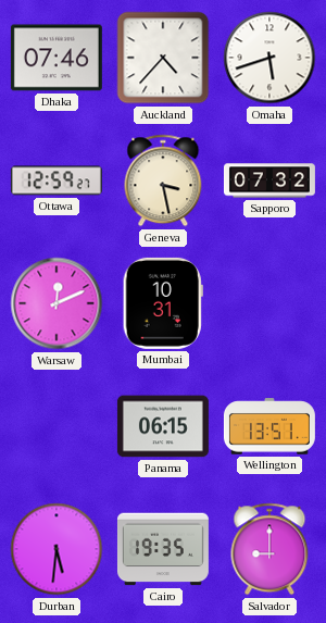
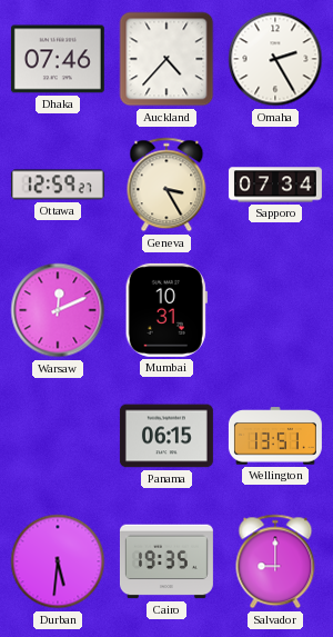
Omaha: 5:42 -> 2:25 (275, 59)
Geneva: 3:28 -> 3:25 (167, 185)
Sapporo: 07:32 -> 07:34 (275, 185)
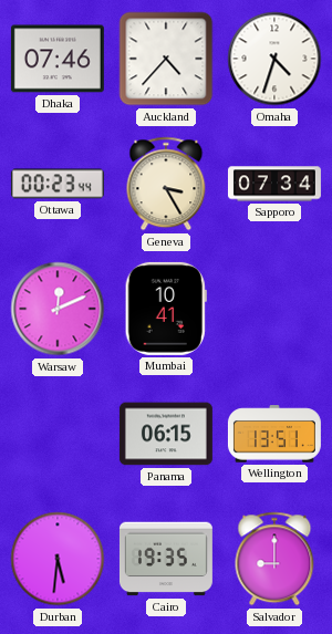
Omaha: 2:25 -> 4:33 (274, 59)
Ottawa: 12:59 -> 00:23 (58, 184)
Mumbai: 10:31 -> 10:41 (166, 309)
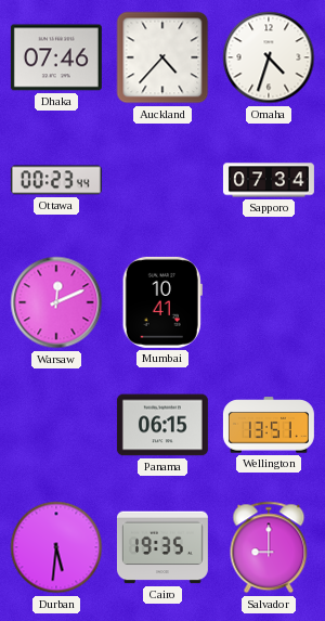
Geneva: 3:25 -> none (166, 184)
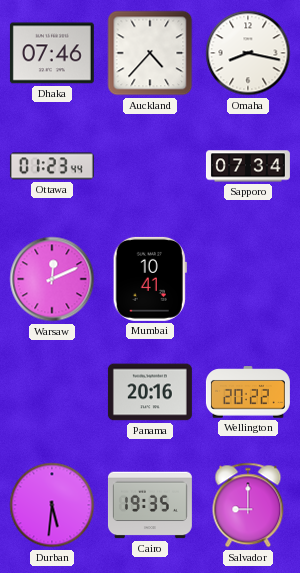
Omaha: 4:33 -> 8:17 (248, 53)
Ottawa: 00:23 -> 01:23 (52, 166)
Panama: 06:15 -> 20:16 (150, 392)
Wellington: 13:51 -> 20:22 (248, 392)
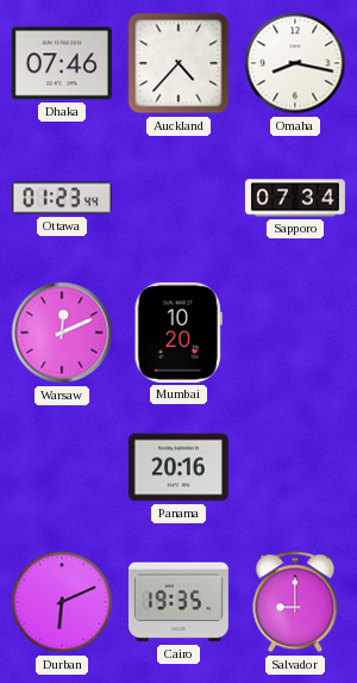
Mumbai: 10:41 -> 10:20 (178, 333)
Wellington: 20:22 -> none (248, 392)
Durban: 5:31 -> 6:11 (62, 602)
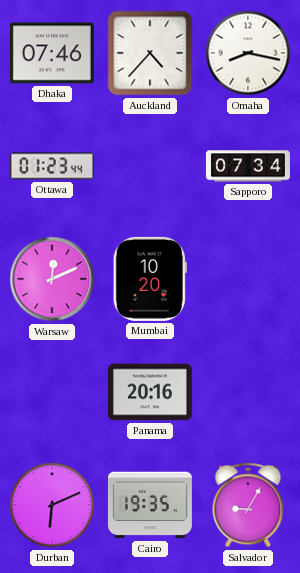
Salvador: 9:00 -> 9:05 (248, 505)
